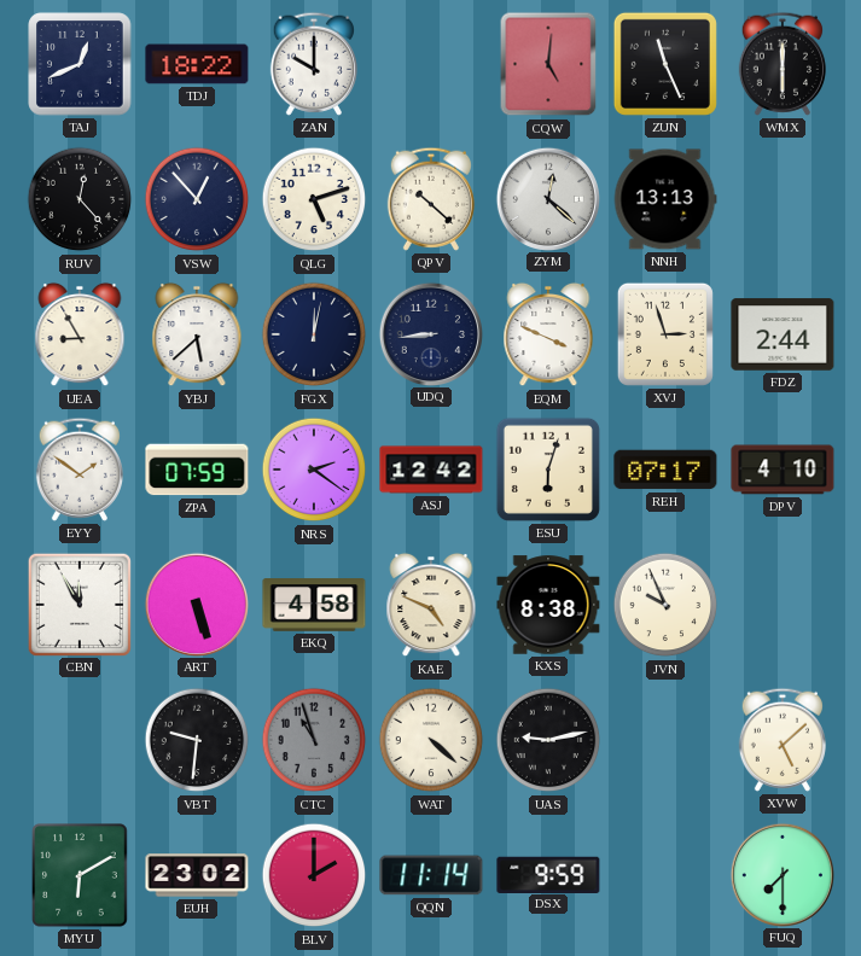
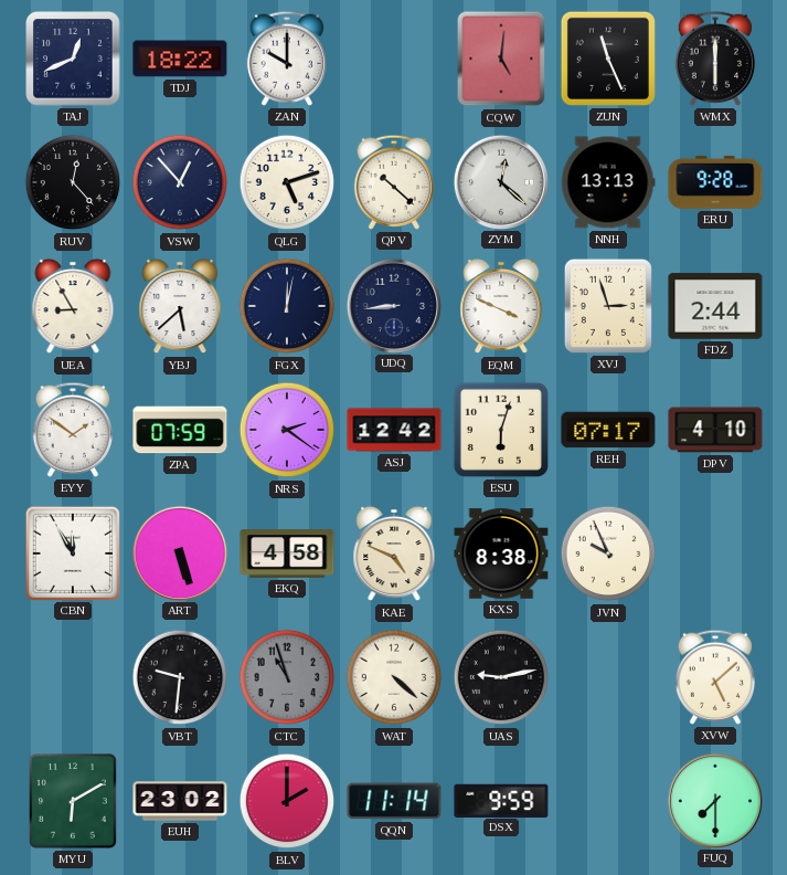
ERU: none -> 9:28 (715, 182)
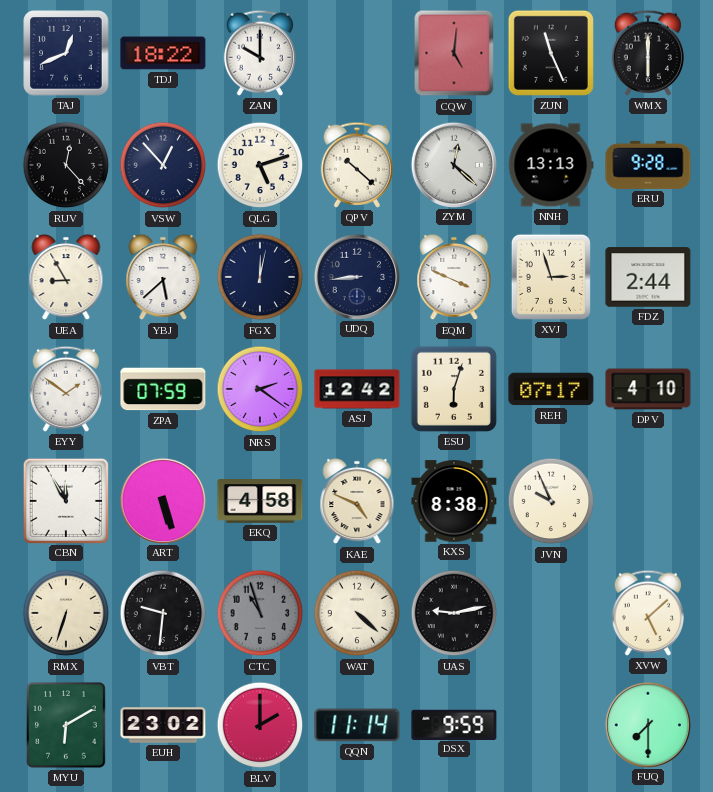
RMX: none -> 6:33 (66, 613)
